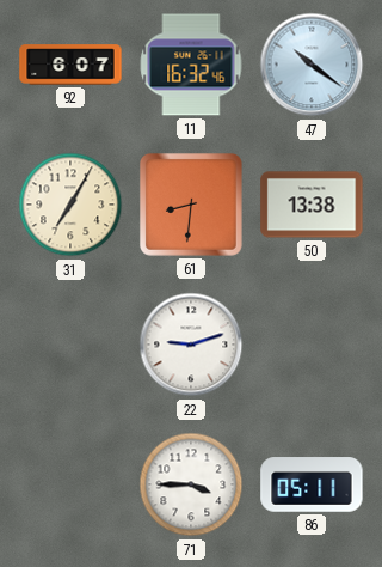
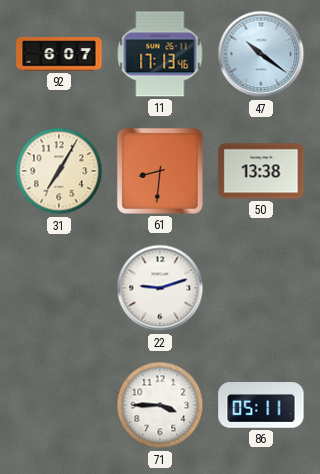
11: 16:32 -> 17:13 (160, 54)
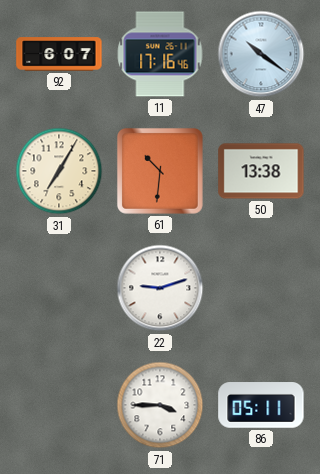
11: 17:13 -> 17:16 (160, 54)
61: 8:31 -> 10:31 (160, 171)
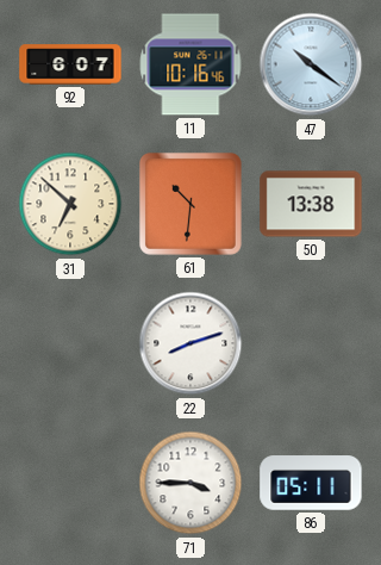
11: 17:16 -> 10:16 (190, 64)
31: 7:05 -> 6:52 (70, 204)
22: 9:12 -> 8:12 (190, 343)
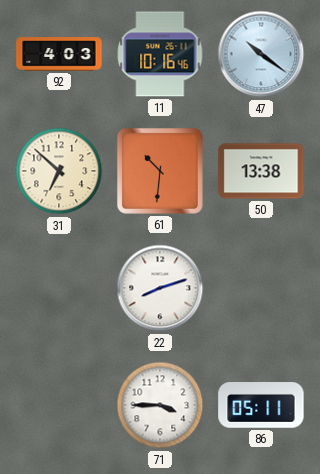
92: 6:07 -> 4:03 (59, 54)
